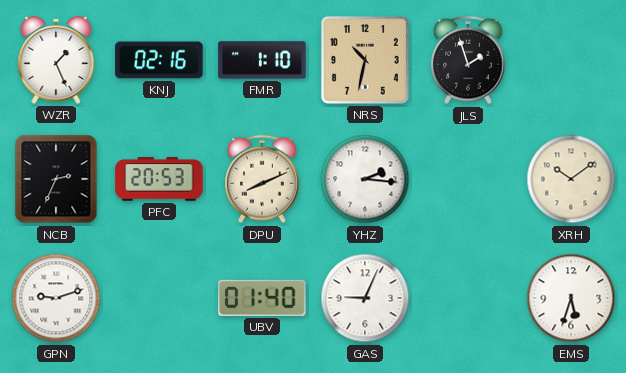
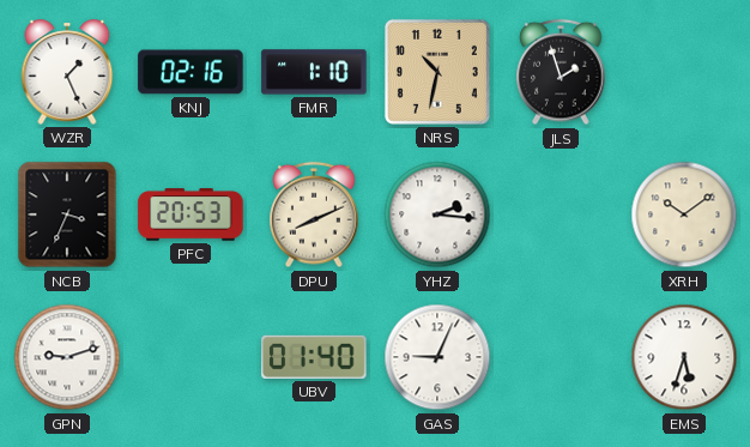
NCB: 2:34 -> 3:34 (67, 215)
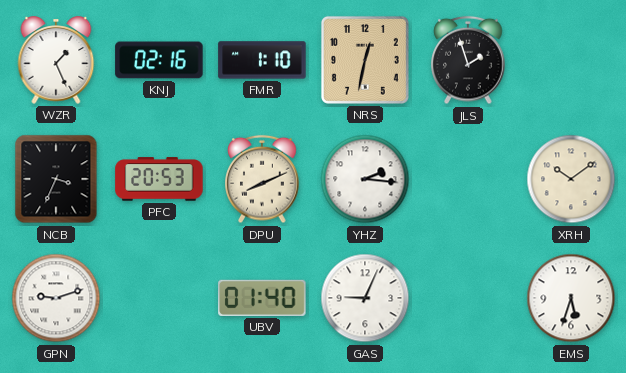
NRS: 10:32 -> 12:32 (365, 60)
